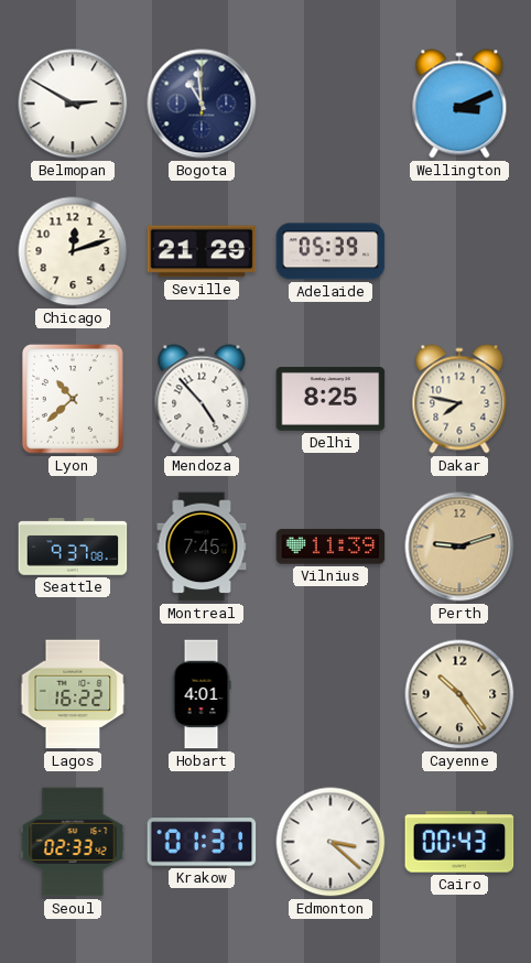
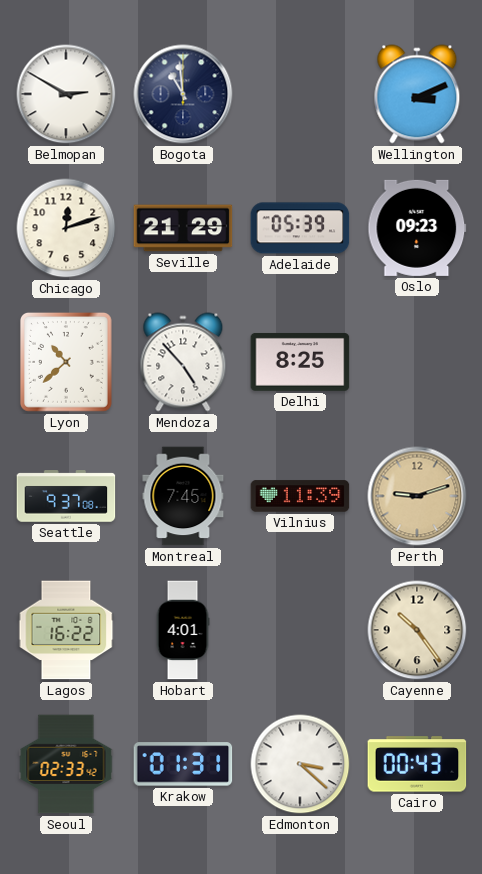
Oslo: none -> 09:23 (417, 228)
Dakar: 7:47 -> none (459, 399)
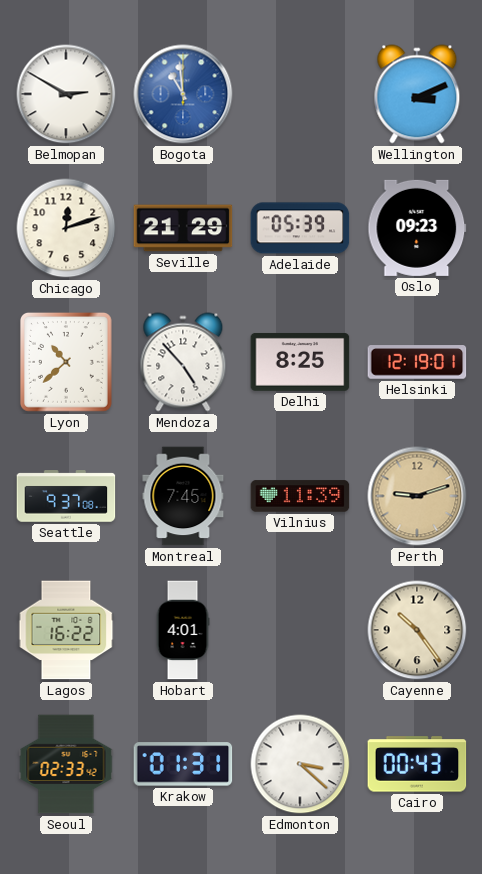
Bogota dial: navy -> blue (183, 94)
Helsinki: none -> 12:19 (417, 362)
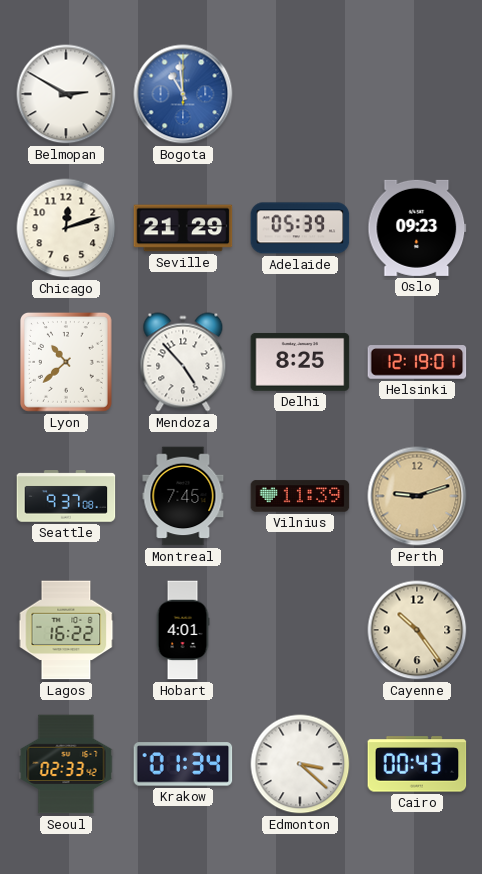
Wellington: 3:11 -> none (417, 94)
Krakow: 01:31 -> 01:34 (183, 764)
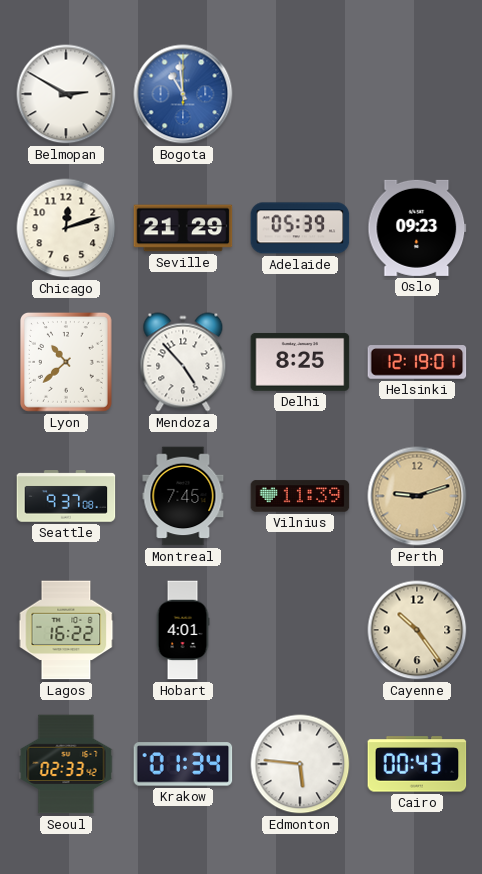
Edmonton: 3:22 -> 5:46 (300, 764)
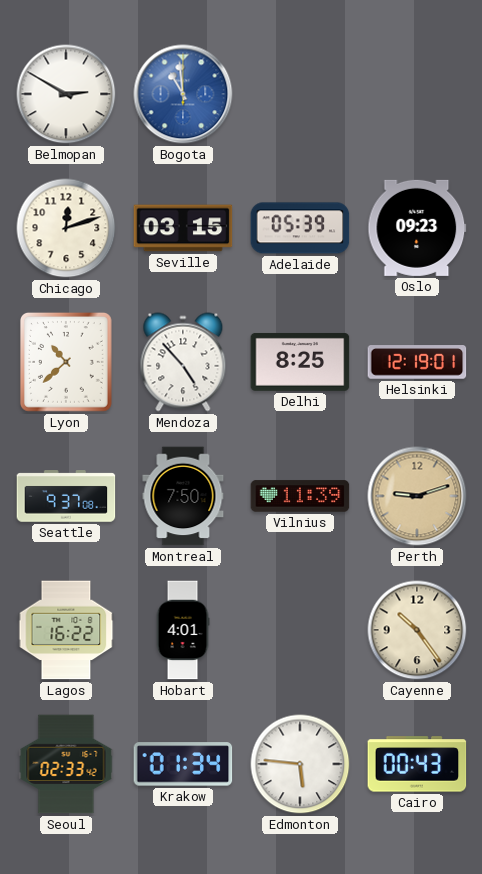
Seville: 21:29 -> 03:15 (183, 228)
Montreal: 7:45 -> 7:50 (183, 496)
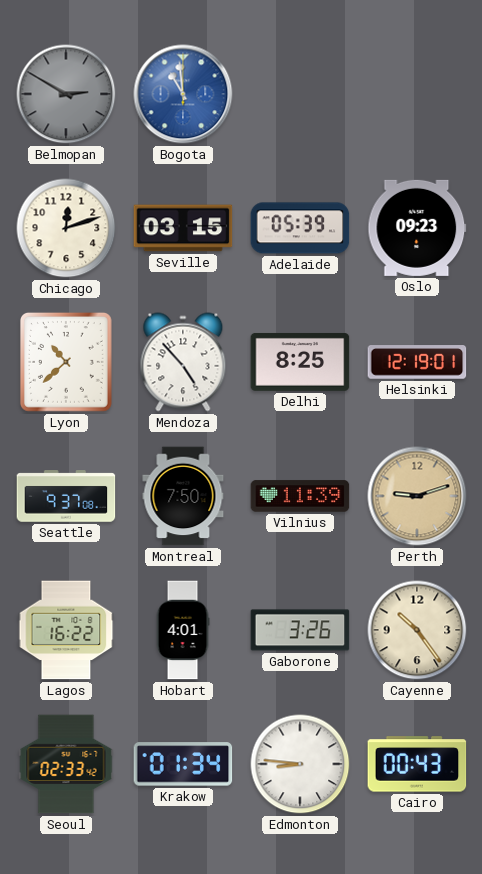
Belmopan dial: white -> grey (66, 94)
Gaborone: none -> 3:26 (300, 630)
Edmonton: 5:46 -> 8:46 (300, 764)
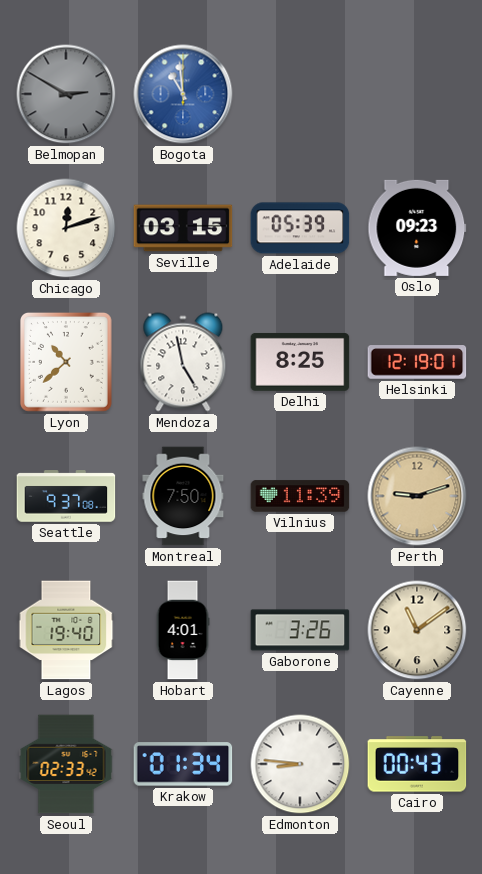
Mendoza: 4:53 -> 4:58 (183, 362)
Lagos: 16:22 -> 19:40 (66, 630)
Cayenne: 10:24 -> 11:09 (417, 630)
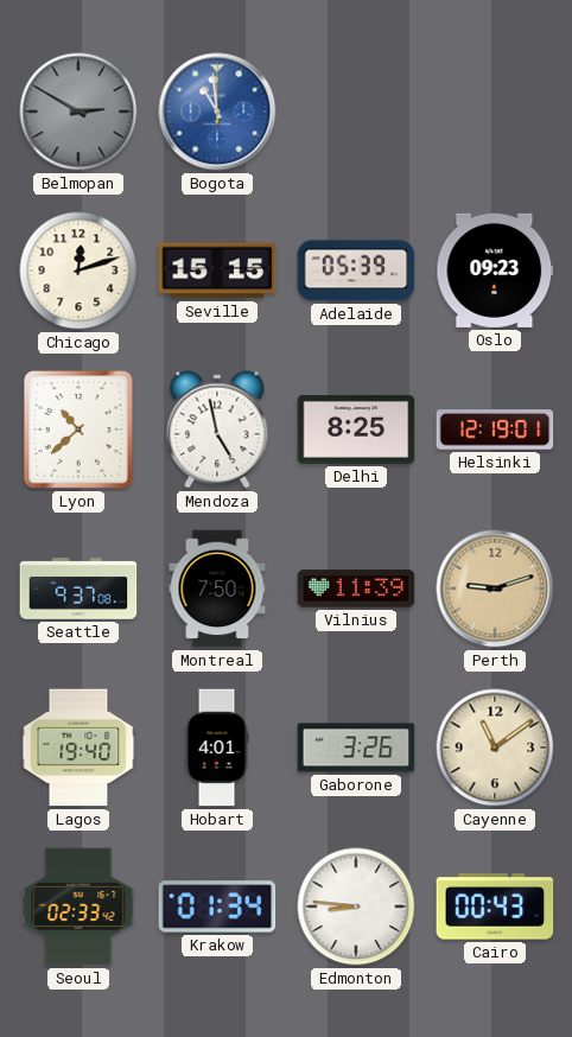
Seville: 03:15 -> 15:15 (217, 271)
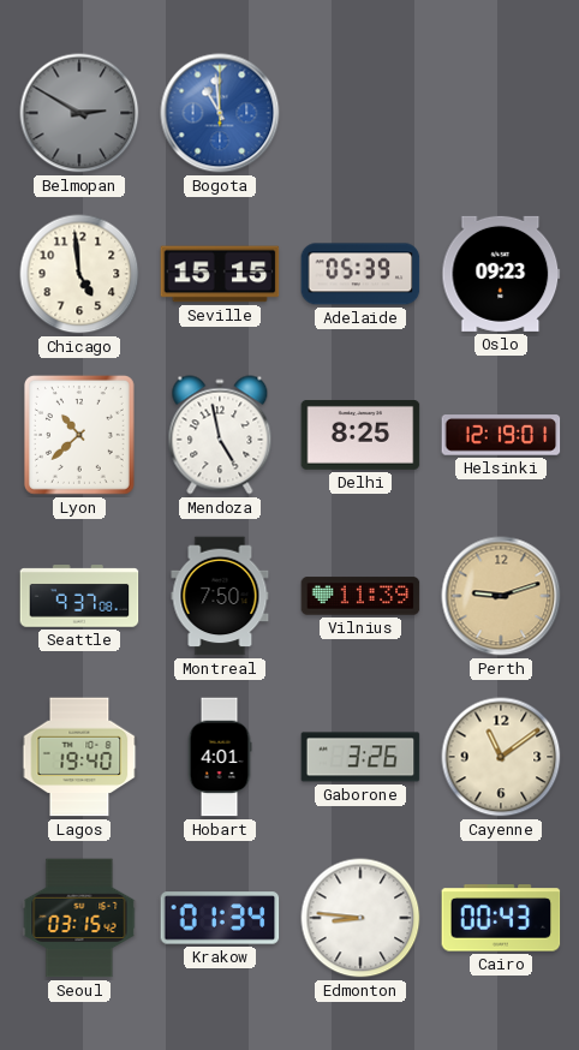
Chicago: 12:12 -> 4:59 (79, 274)
Seoul: 02:33 -> 03:15 (79, 918)
